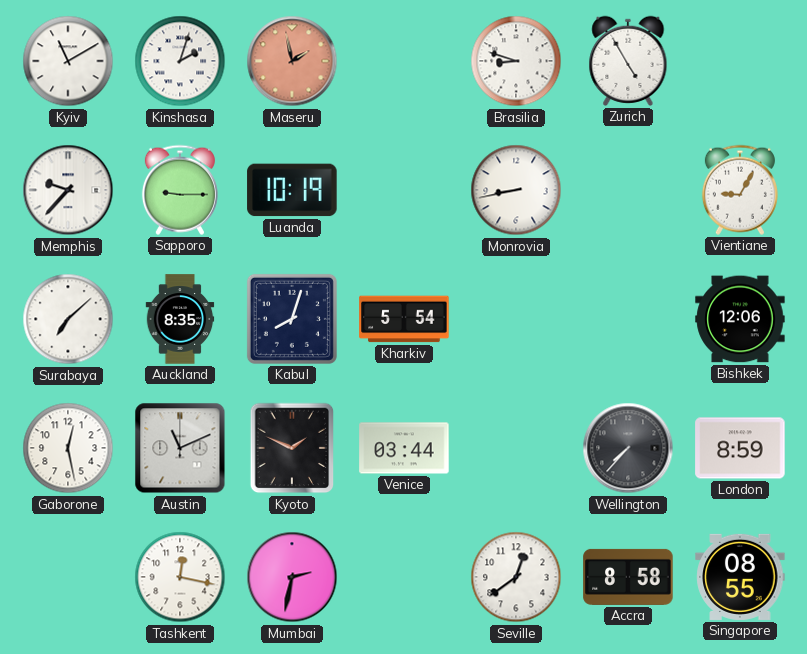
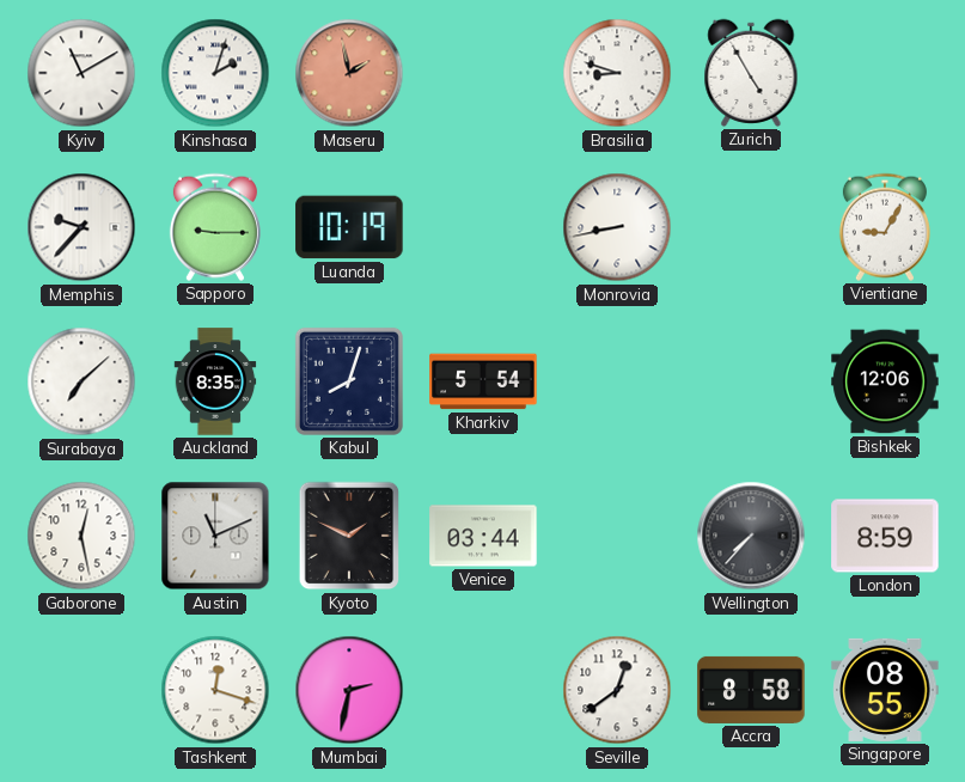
Tashkent: 12:17 -> 12:18 (215, 690)
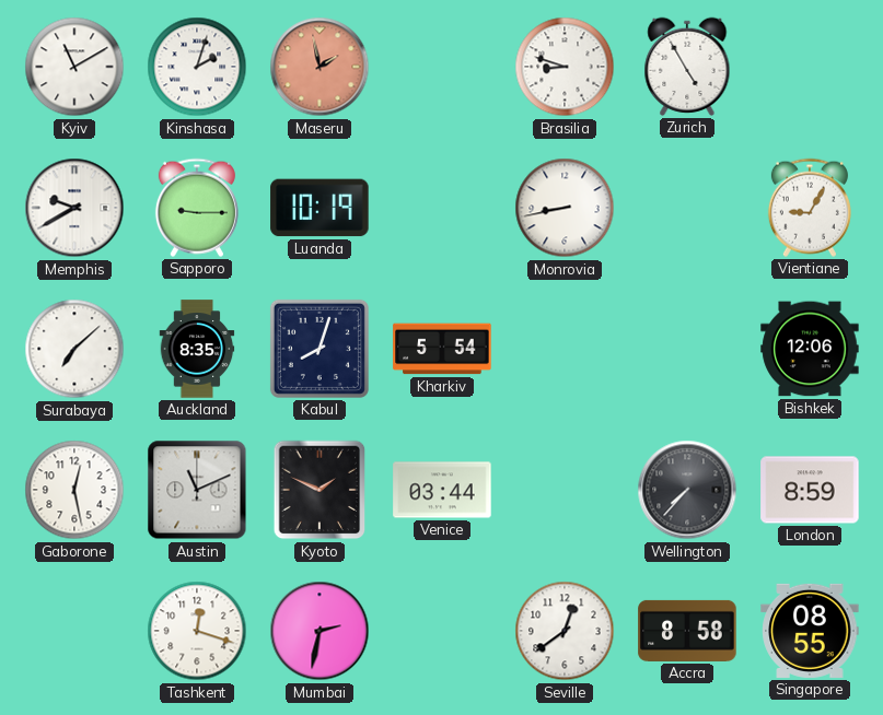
Memphis: 9:37 -> 9:40 (74, 208)
